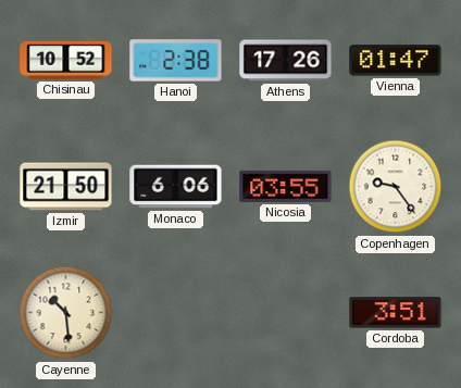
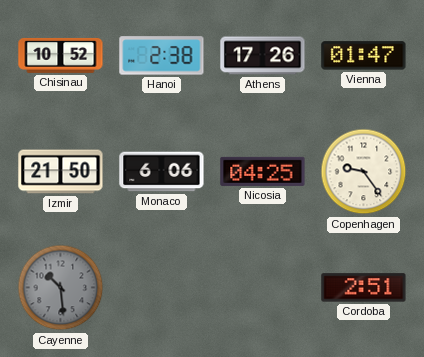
Nicosia: 03:55 -> 04:25 (263, 171)
Cayenne dial: cream -> grey (61, 288)
Cordoba: 3:51 -> 2:51 (364, 288)
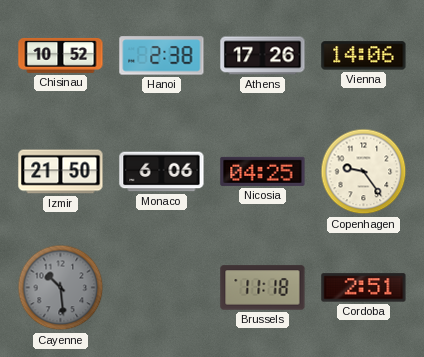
Vienna: 01:47 -> 14:06 (364, 56)
Brussels: none -> 11:18 (263, 288)
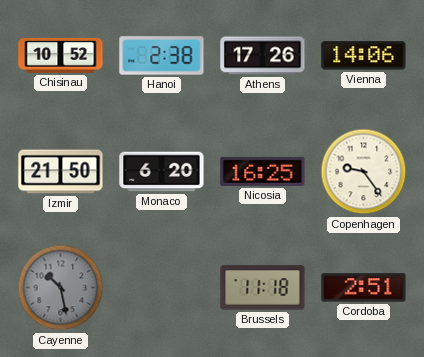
Monaco: 6:06 -> 6:20 (162, 172)
Nicosia: 04:25 -> 16:25 (263, 171)
Cayenne: 10:29 -> 10:28 (61, 288)
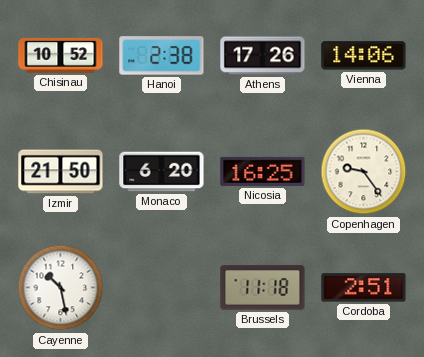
Cayenne dial: grey -> white (61, 288)
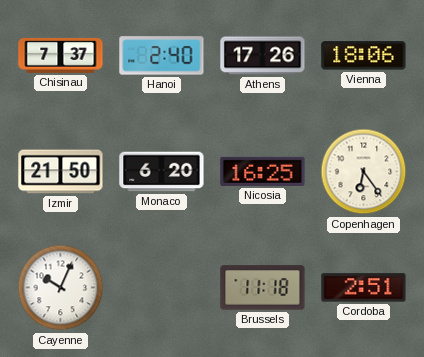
Chisinau: 10:52 -> 7:37 (61, 55)
Hanoi: 2:38 -> 2:40 (162, 56)
Vienna: 14:06 -> 18:06 (364, 56)
Copenhagen: 9:24 -> 6:24 (364, 172)
Cayenne: 10:28 -> 10:04 (61, 288)
